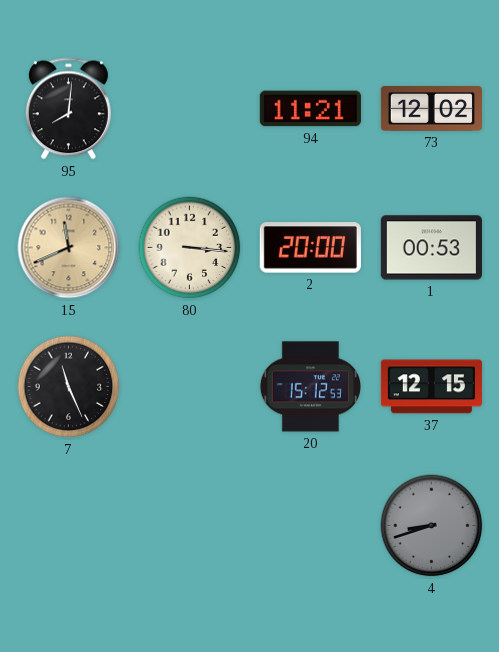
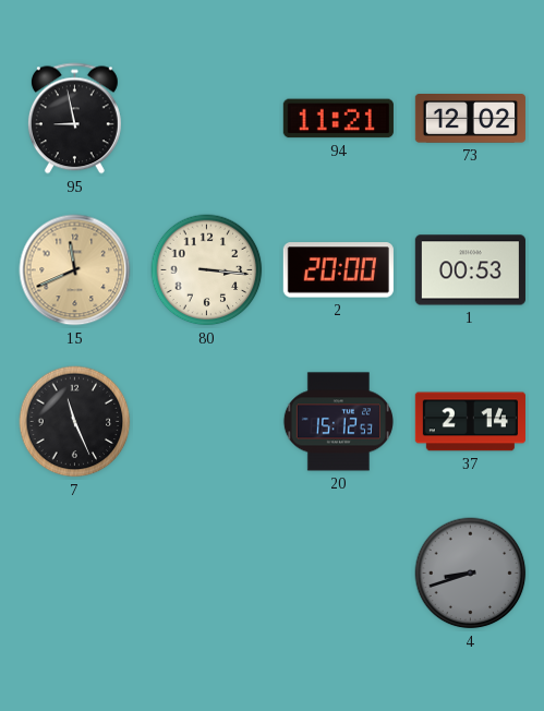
95: 8:01 -> 8:58 (74, 119)
37: 12:15 -> 2:14 (470, 422)
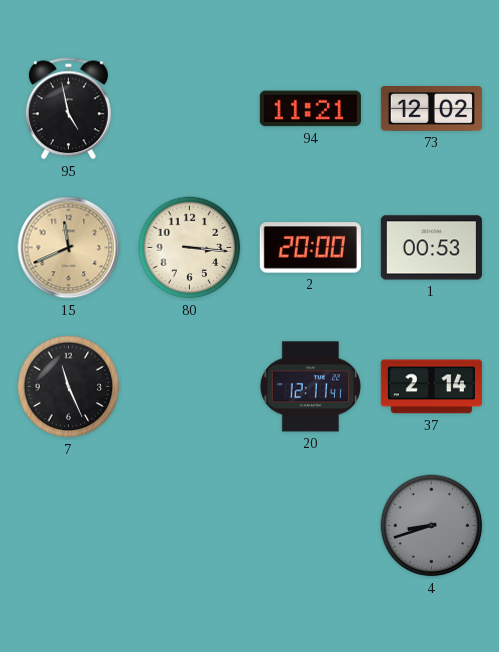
95: 8:58 -> 4:58 (68, 109)
20: 15:12 -> 12:11 (310, 387)
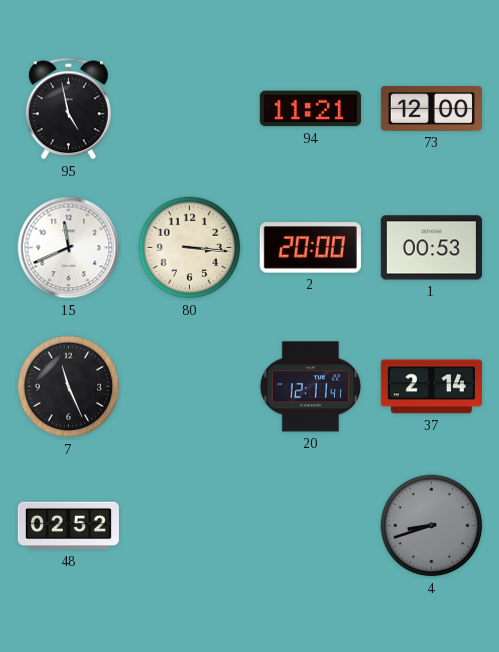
73: 12:02 -> 12:00 (431, 109)
15 dial: champagne -> white (69, 248)
48: none -> 02:52 (68, 526)
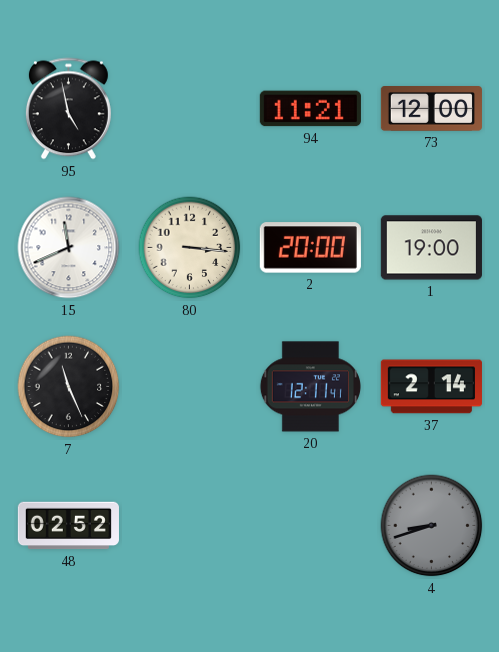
1: 00:53 -> 19:00 (431, 248)
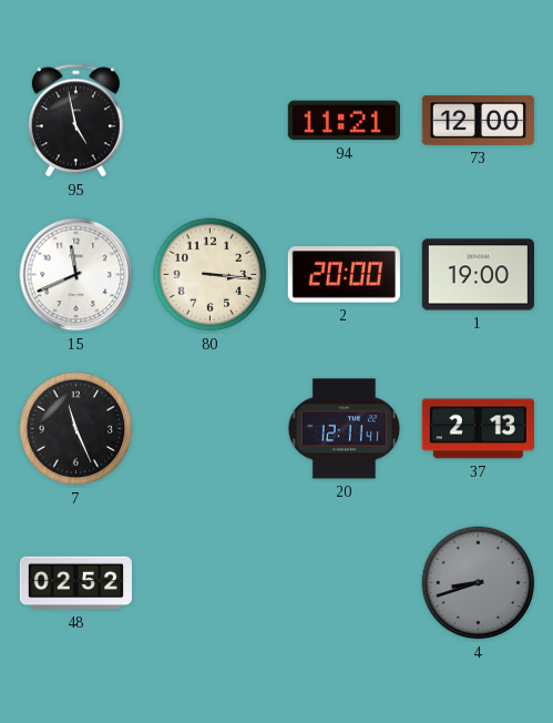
37: 2:14 -> 2:13 (478, 429)
